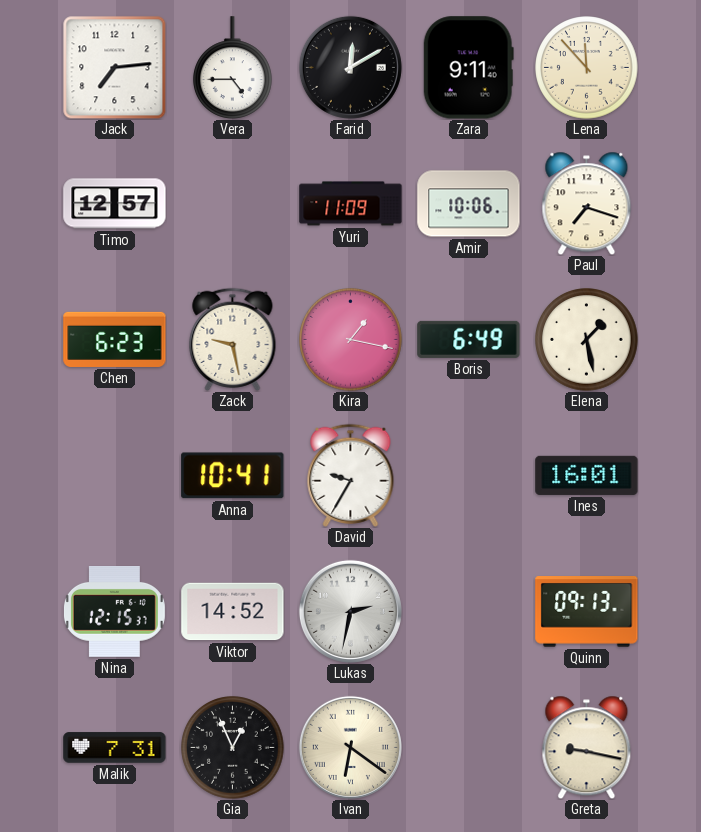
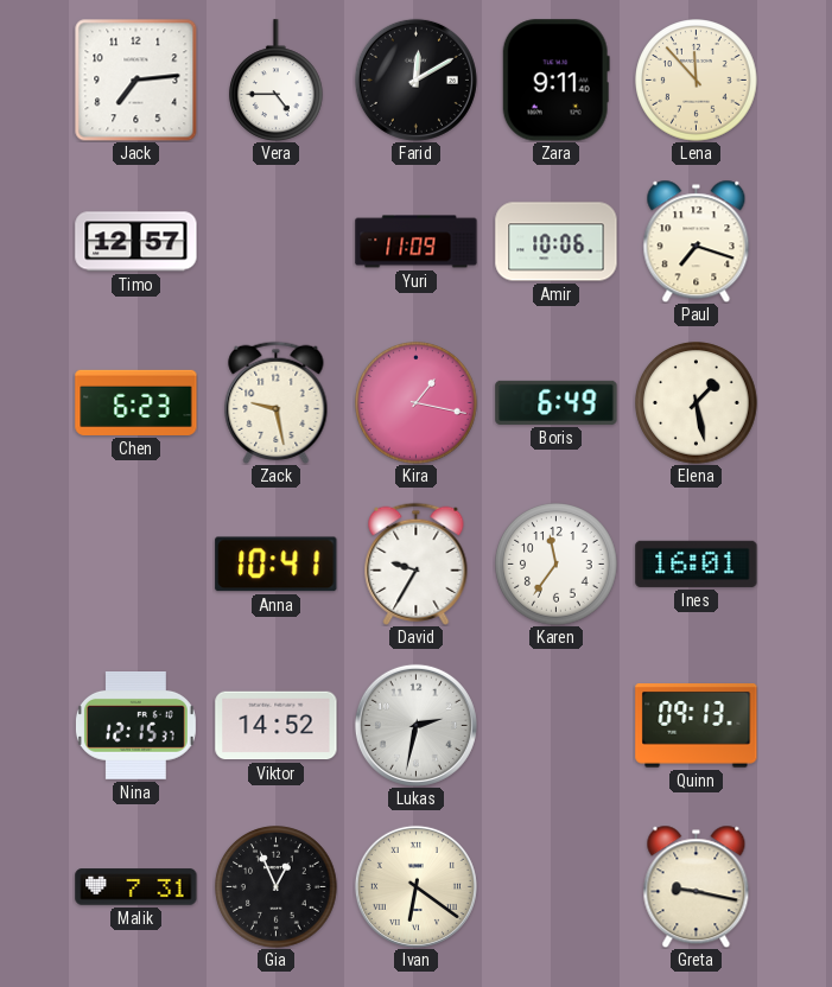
Karen: none -> 11:36 (557, 565)
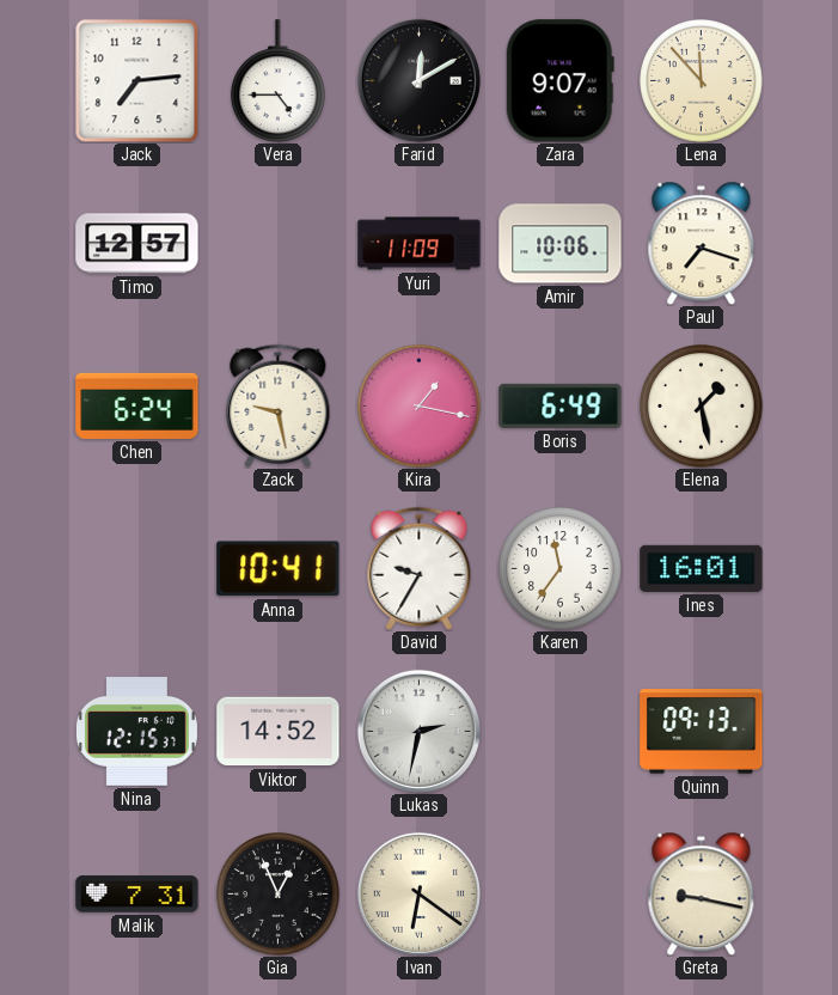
Zara: 9:11 -> 9:07 (559, 81)
Chen: 6:23 -> 6:24 (137, 405)
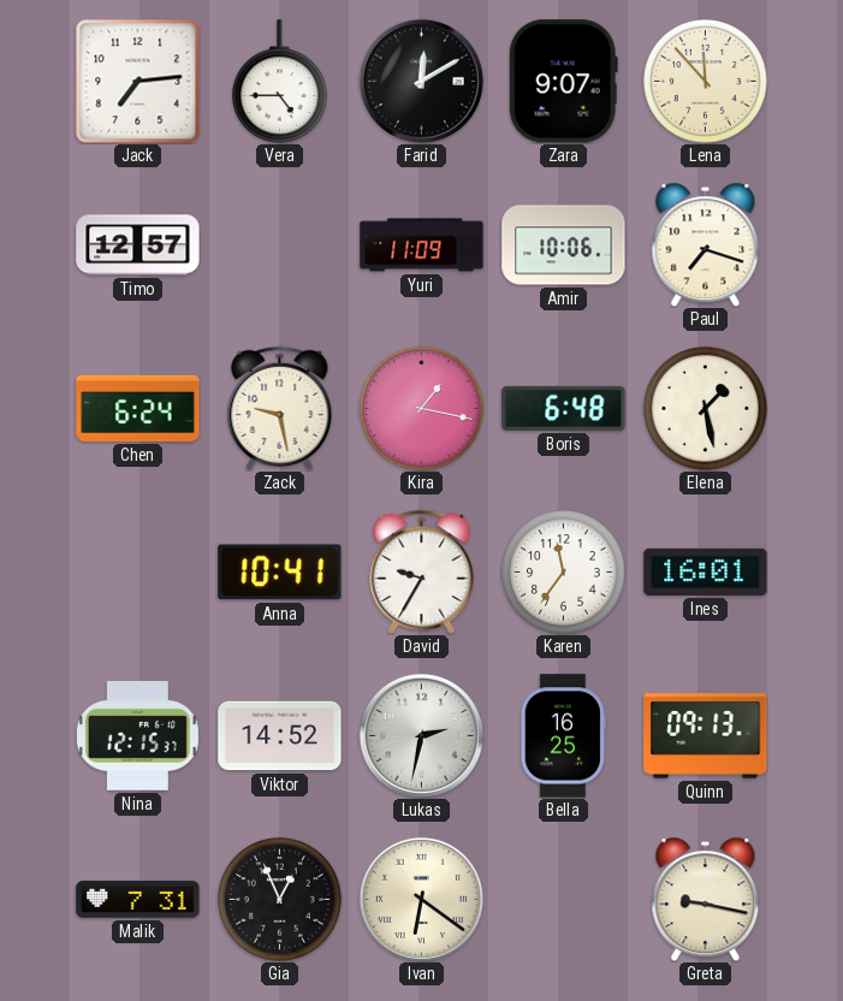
Boris: 6:49 -> 6:48 (564, 408)
Bella: none -> 16:25 (563, 736)
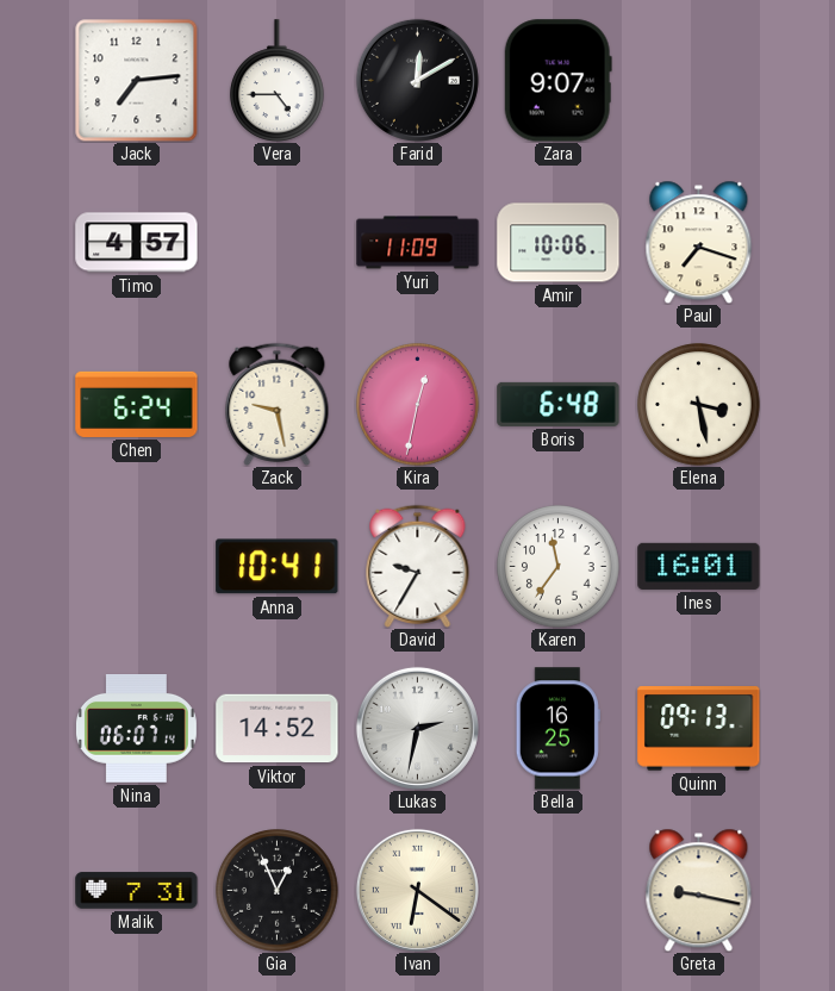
Lena: 11:53 -> none (706, 82)
Timo: 12:57 -> 4:57 (137, 243)
Kira: 1:17 -> 12:32 (418, 405)
Elena: 1:28 -> 3:28 (699, 405)
Nina: 12:15 -> 06:07 (136, 729)
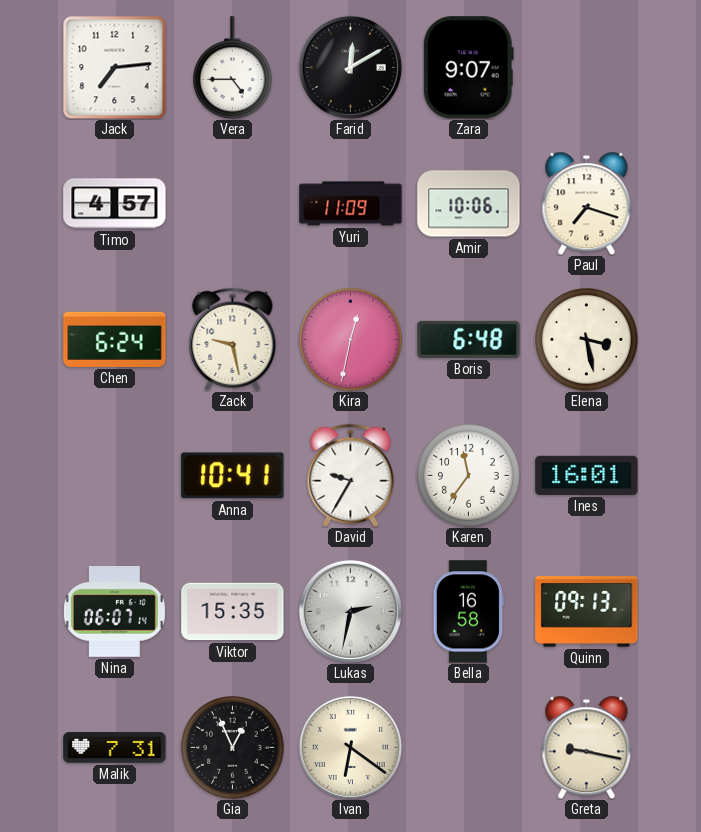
Viktor: 14:52 -> 15:35 (233, 612)
Bella: 16:25 -> 16:58 (468, 612)
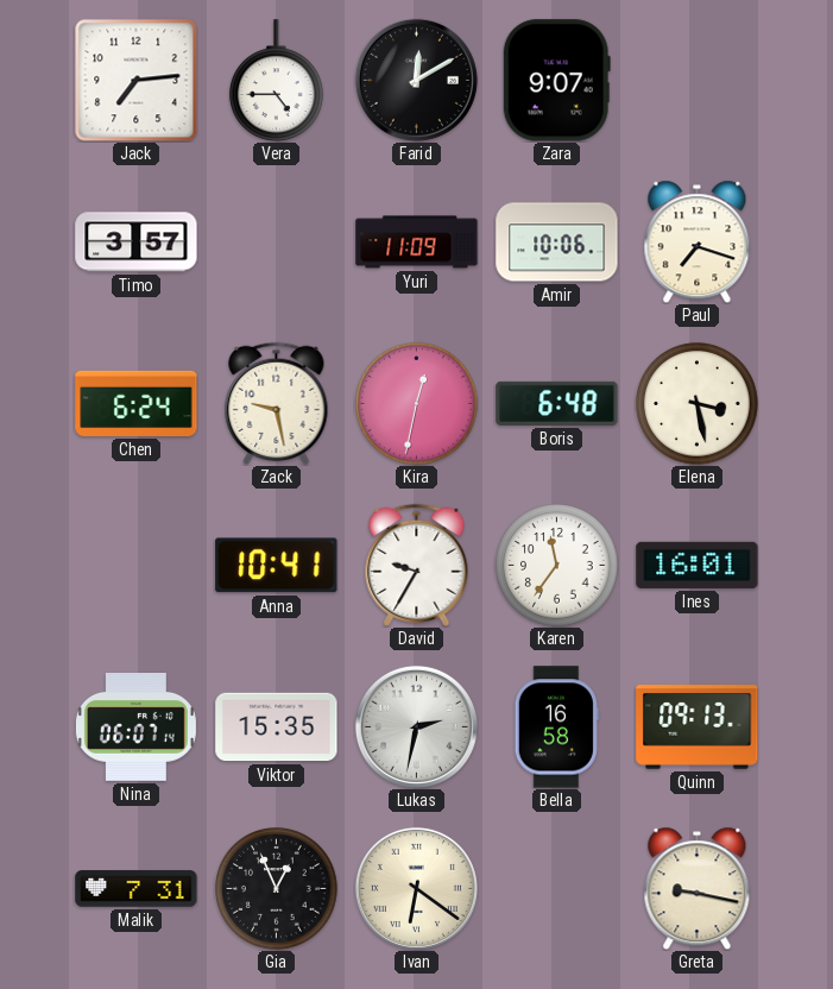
Timo: 4:57 -> 3:57 (137, 242)
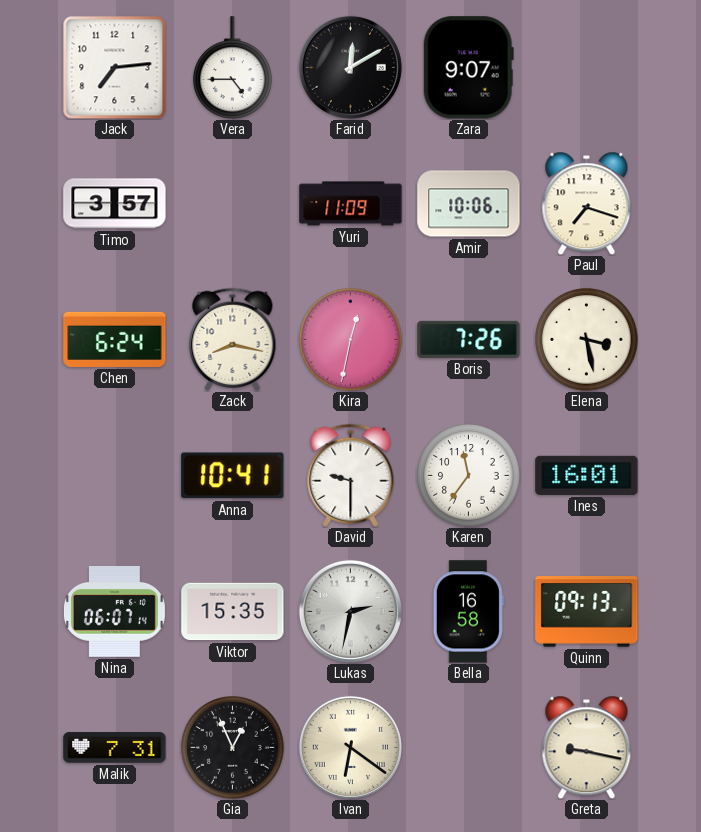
Zack: 9:28 -> 8:17 (233, 339)
Boris: 6:48 -> 7:26 (469, 339)
David: 9:35 -> 9:30 (351, 475)
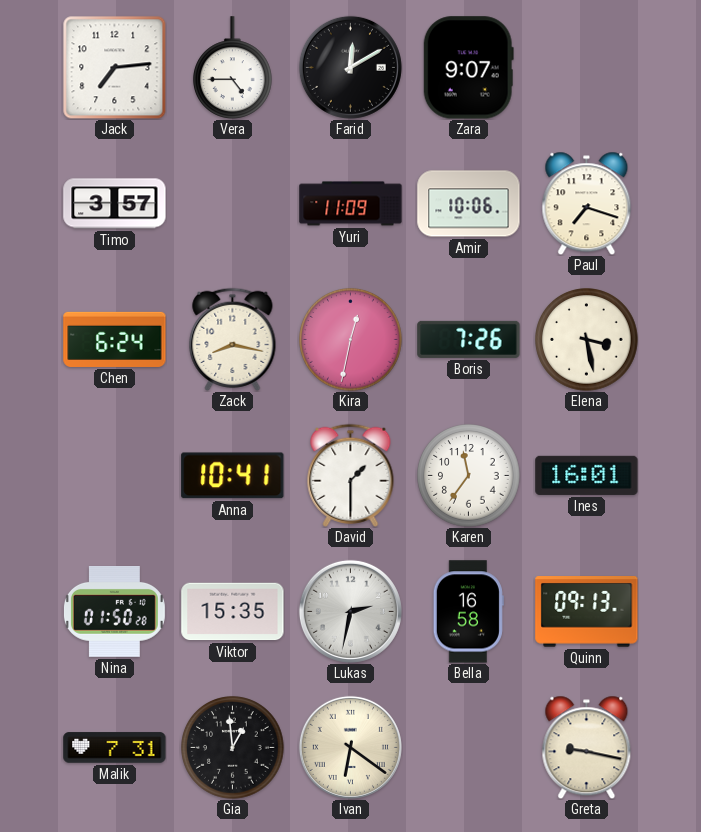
David: 9:30 -> 1:30 (351, 475)
Nina: 06:07 -> 01:50 (114, 612)
Gia: 12:56 -> 12:59 (233, 748)
